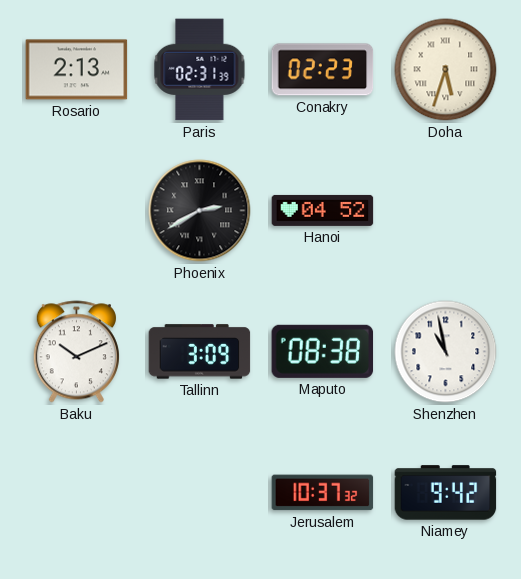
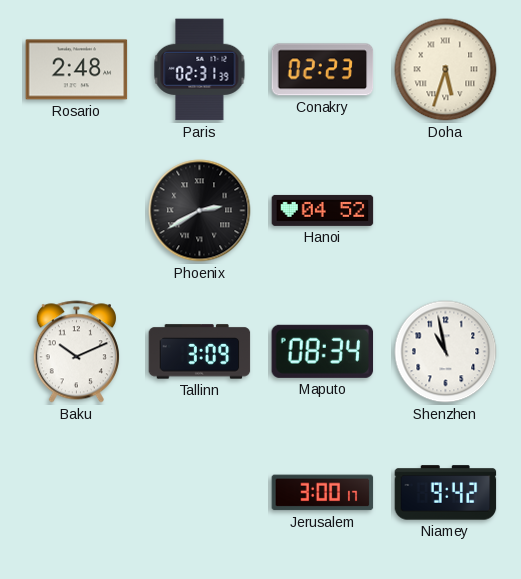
Rosario: 2:13 -> 2:48 (77, 70)
Maputo: 08:38 -> 08:34 (323, 351)
Jerusalem: 10:37 -> 3:00 (323, 493)
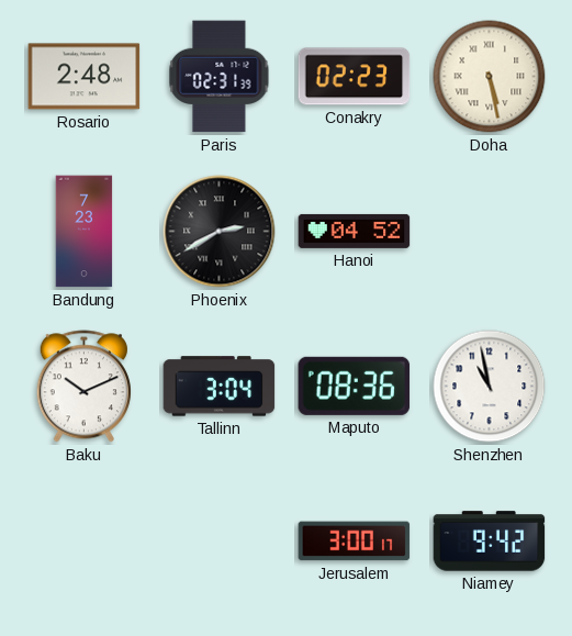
Doha: 5:33 -> 5:28 (490, 77)
Bandung: none -> 7:23 (85, 232)
Tallinn: 3:09 -> 3:04 (220, 387)
Maputo: 08:34 -> 08:36 (355, 386)
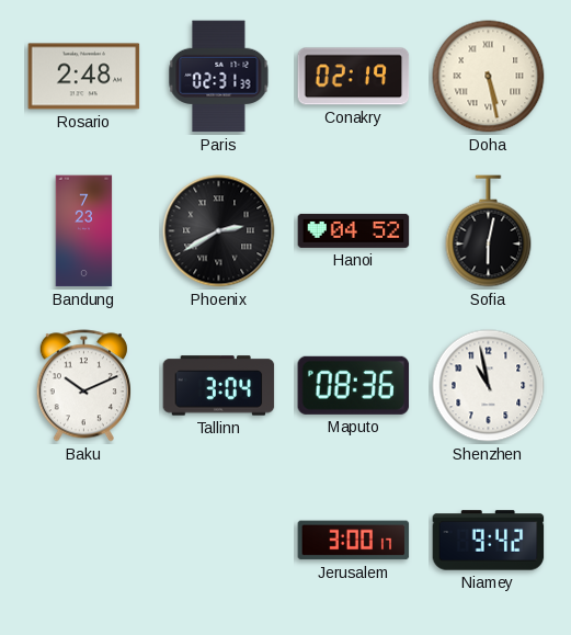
Conakry: 02:23 -> 02:19 (354, 77)
Sofia: none -> 6:02 (489, 231)
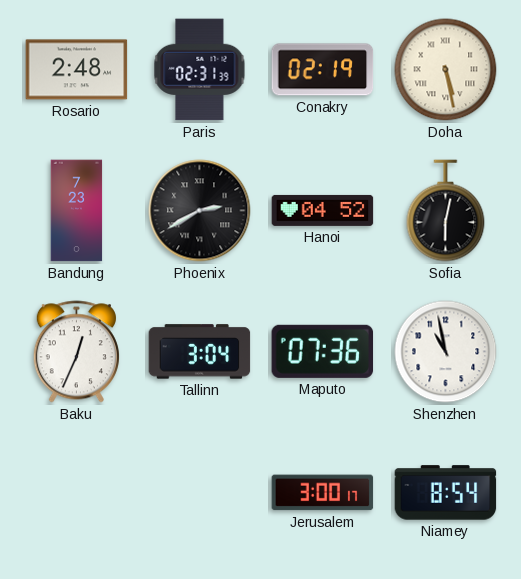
Baku: 10:11 -> 12:34 (76, 352)
Maputo: 08:36 -> 07:36 (323, 351)
Niamey: 9:42 -> 8:54 (446, 493)
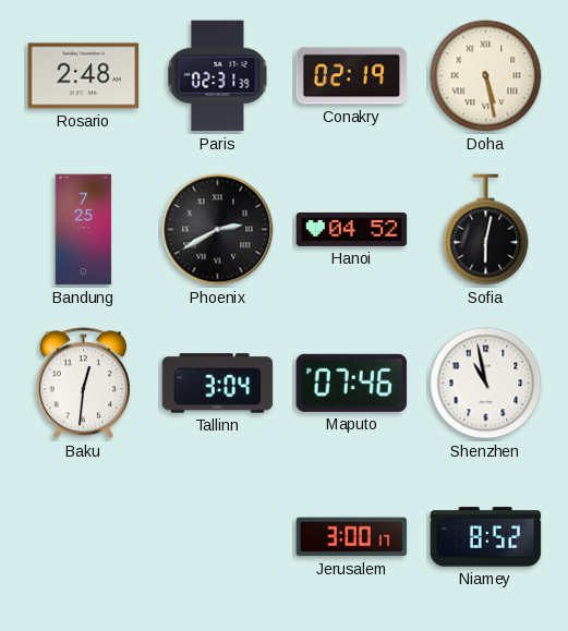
Bandung: 7:23 -> 7:25 (84, 230)
Baku: 12:34 -> 12:31 (83, 384)
Maputo: 07:36 -> 07:46 (352, 383)
Niamey: 8:54 -> 8:52 (486, 537)
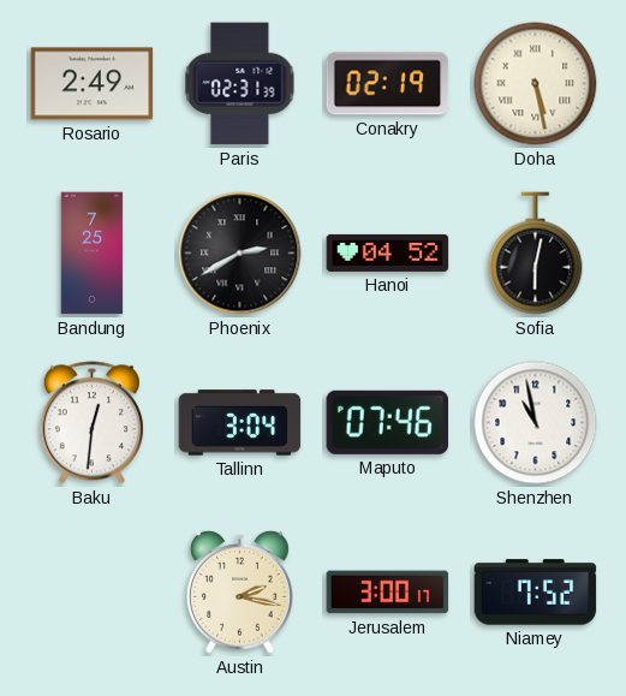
Rosario: 2:48 -> 2:49 (93, 84)
Austin: none -> 2:17 (239, 591)
Niamey: 8:52 -> 7:52 (536, 593)
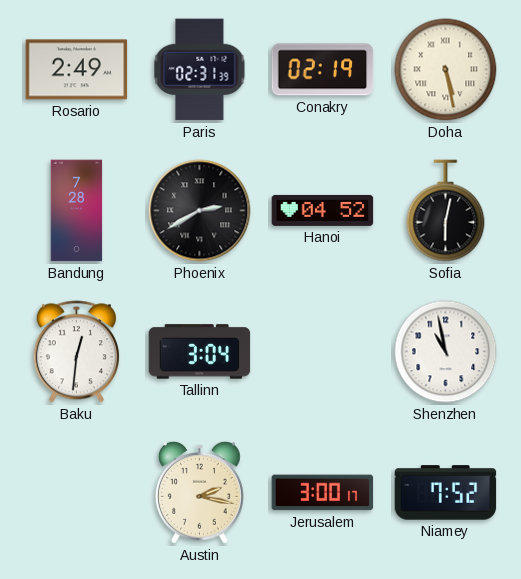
Bandung: 7:25 -> 7:28 (77, 211)
Maputo: 07:46 -> none (388, 422)
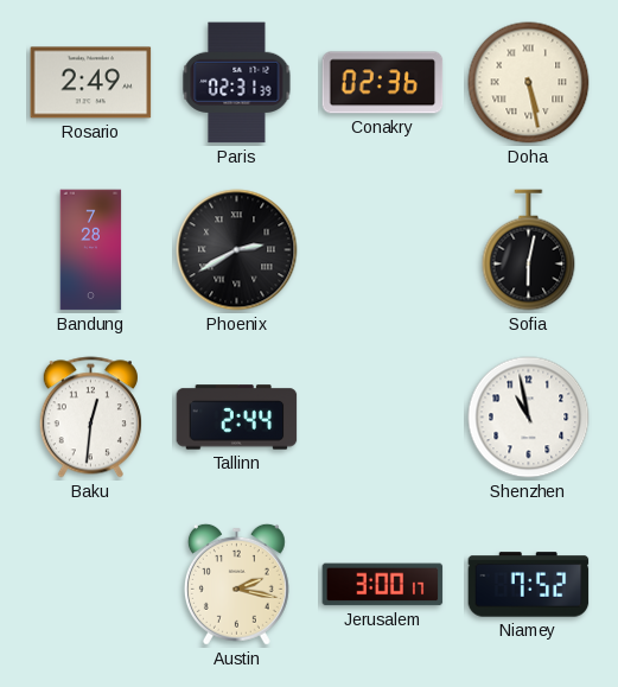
Conakry: 02:19 -> 02:36 (383, 83)
Hanoi: 04:52 -> none (323, 210)
Tallinn: 3:04 -> 2:44 (237, 418)
